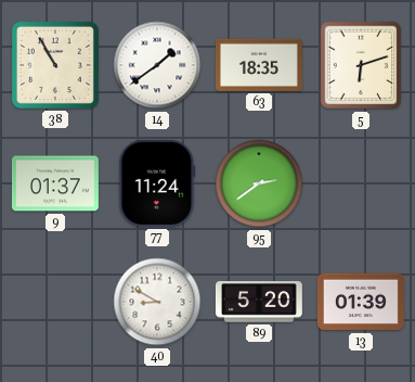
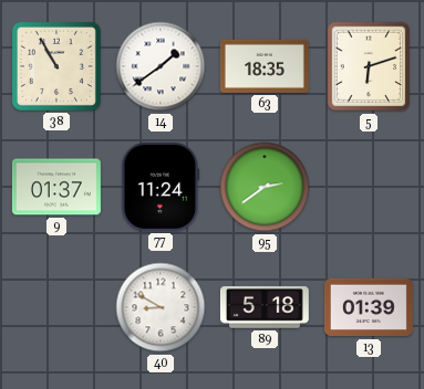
89: 5:20 -> 5:18 (265, 307)
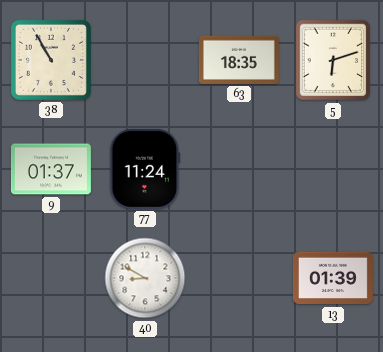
14: 1:39 -> none (161, 66)
95: 2:39 -> none (265, 187)
89: 5:18 -> none (265, 307)
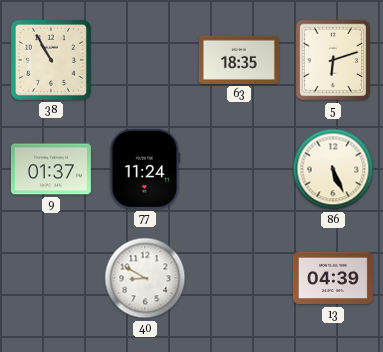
86: none -> 5:26 (333, 169)
13: 01:39 -> 04:39 (333, 278)
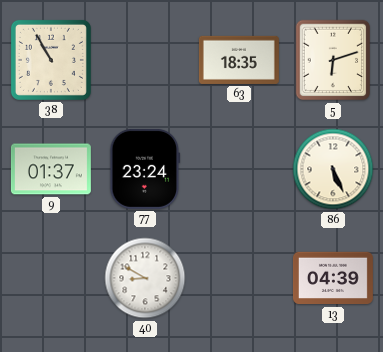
77: 11:24 -> 23:24 (145, 169)
